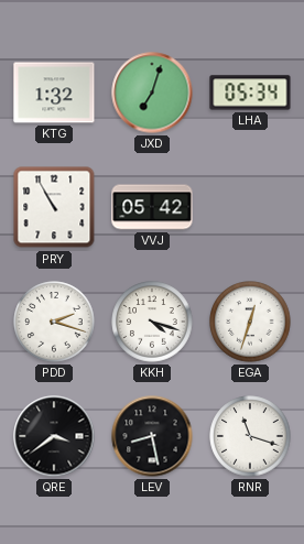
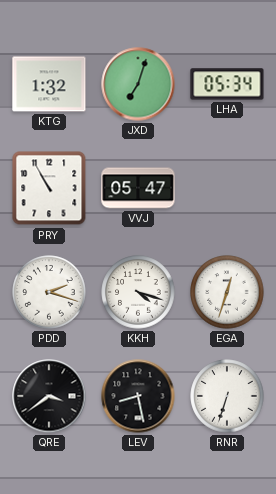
VVJ: 05:42 -> 05:47 (138, 188)
RNR: 11:18 -> 6:33 (227, 396)
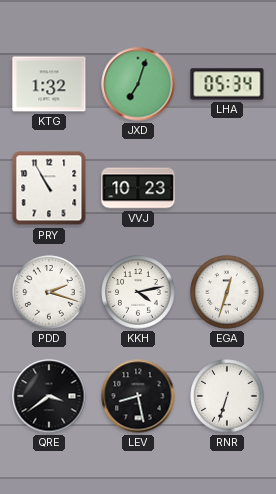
VVJ: 05:47 -> 10:23 (138, 188)
KKH: 4:18 -> 4:13 (138, 292)
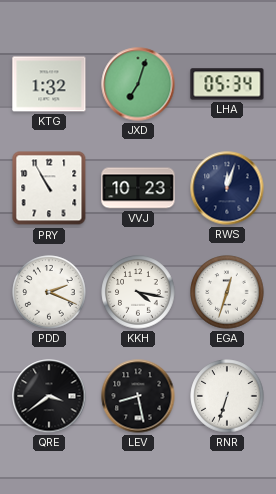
RWS: none -> 12:03 (227, 188)
PDD: 2:18 -> 2:19 (49, 292)
KKH: 4:13 -> 4:17 (138, 292)
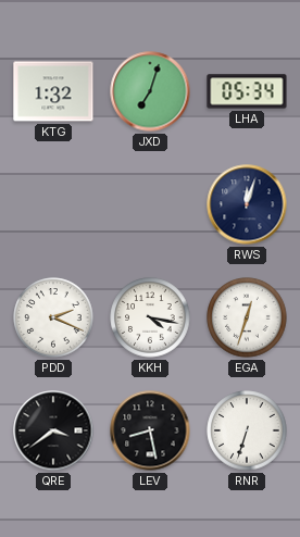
PRY: 10:55 -> none (49, 188)
VVJ: 10:23 -> none (138, 188)
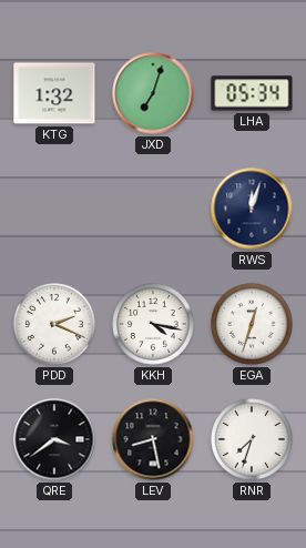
RNR: 6:33 -> 7:33 (252, 439)
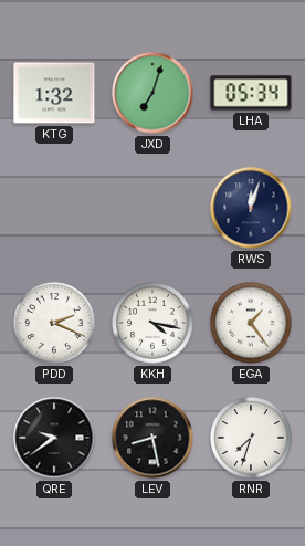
EGA: 12:33 -> 1:24 (251, 323)
QRE: 3:39 -> 9:39 (54, 438)
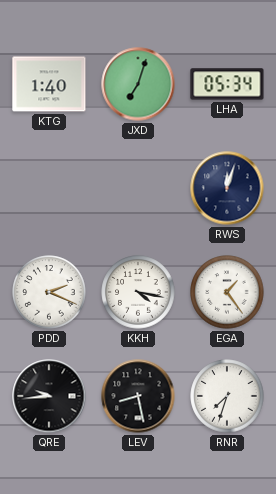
KTG: 1:32 -> 1:40 (49, 84)
QRE: 9:39 -> 9:44 (49, 396)
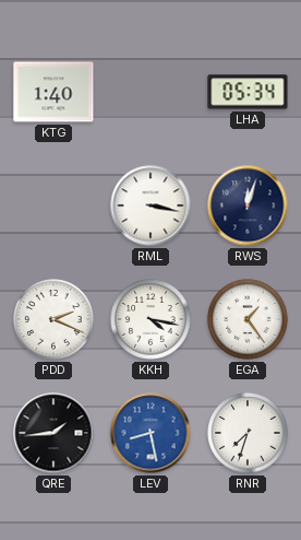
JXD: 7:03 -> none (138, 84)
RML: none -> 3:17 (150, 206)
QRE: 9:44 -> 1:44 (53, 433)
LEV dial: black -> blue (150, 433)
